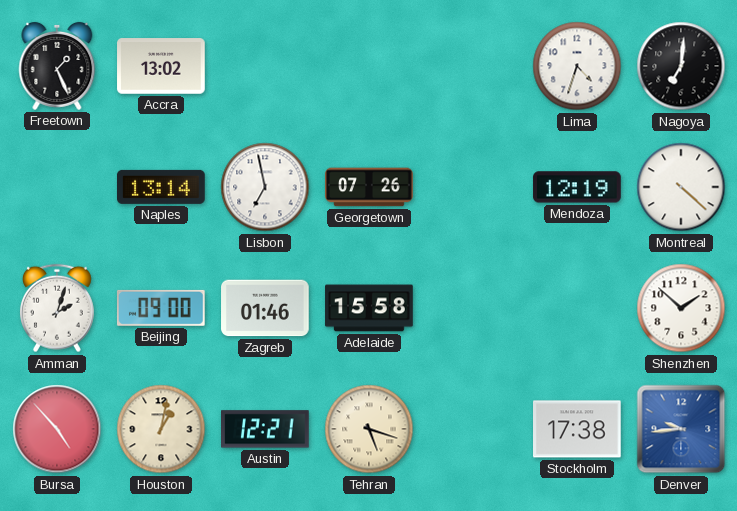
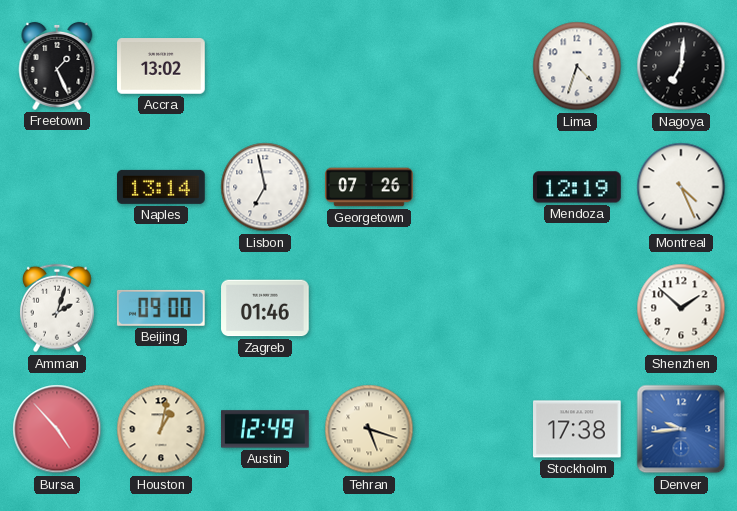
Montreal: 4:22 -> 4:26 (681, 187)
Adelaide: 15:58 -> none (369, 308)
Austin: 12:21 -> 12:49 (265, 429)
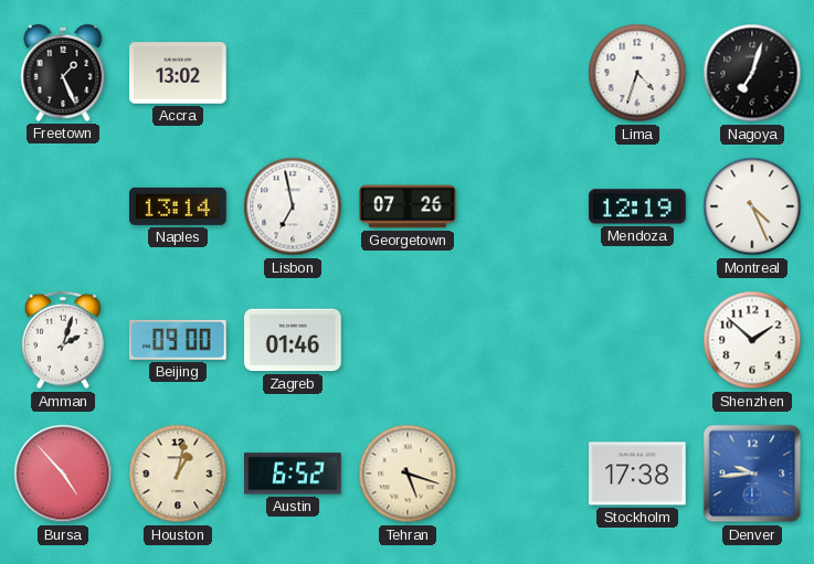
Nagoya: 7:01 -> 7:03 (752, 73)
Austin: 12:49 -> 6:52 (293, 473)
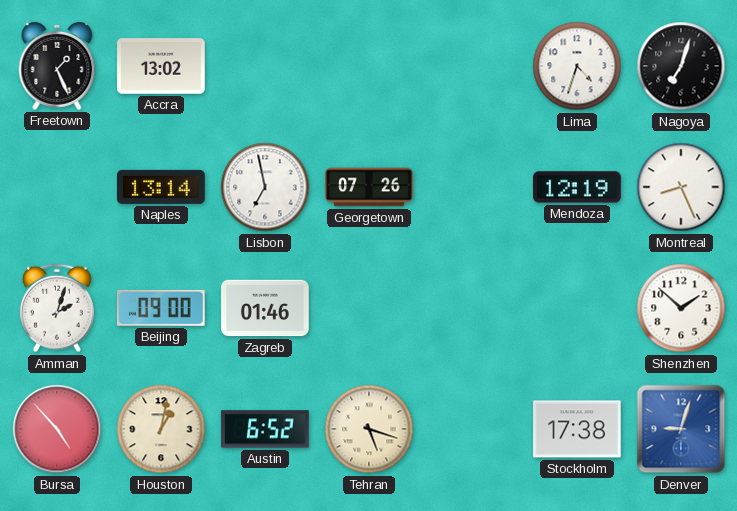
Montreal: 4:26 -> 8:26 (681, 187)
Denver: 9:44 -> 9:03 (681, 429)
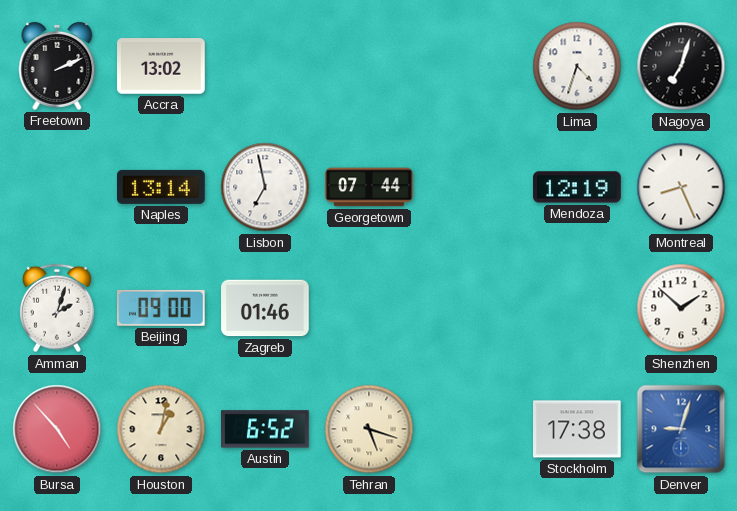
Freetown: 1:26 -> 2:11 (57, 66)
Georgetown: 07:26 -> 07:44 (369, 187)
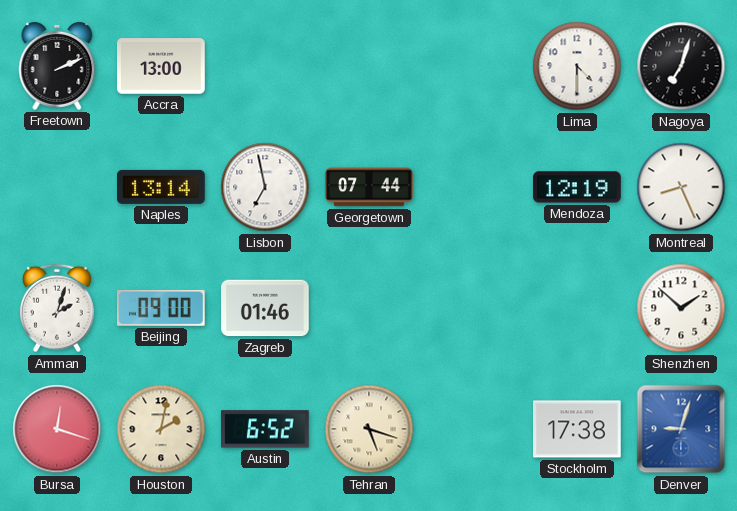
Accra: 13:02 -> 13:00 (161, 66)
Lima: 4:33 -> 4:30 (577, 66)
Bursa: 4:53 -> 12:18 (57, 429)
Houston: 1:02 -> 2:02 (161, 429)
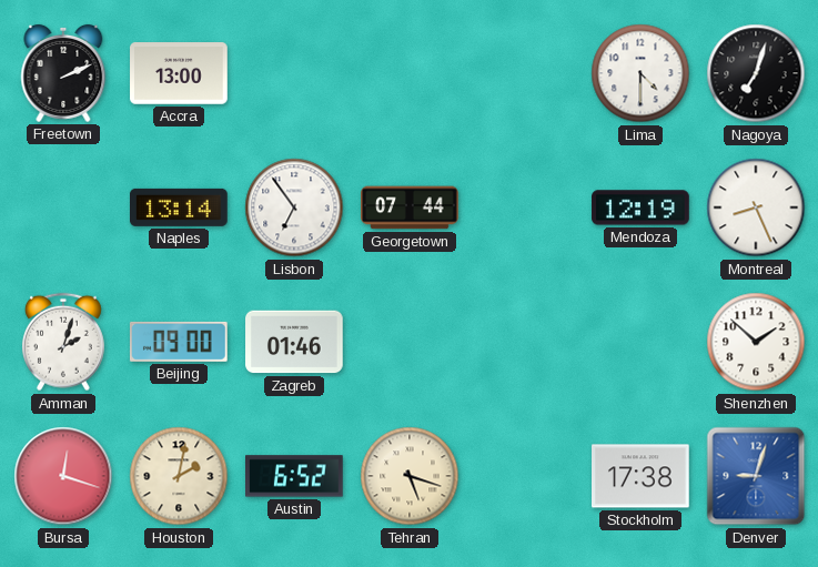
Lisbon: 6:58 -> 6:54 (294, 207)
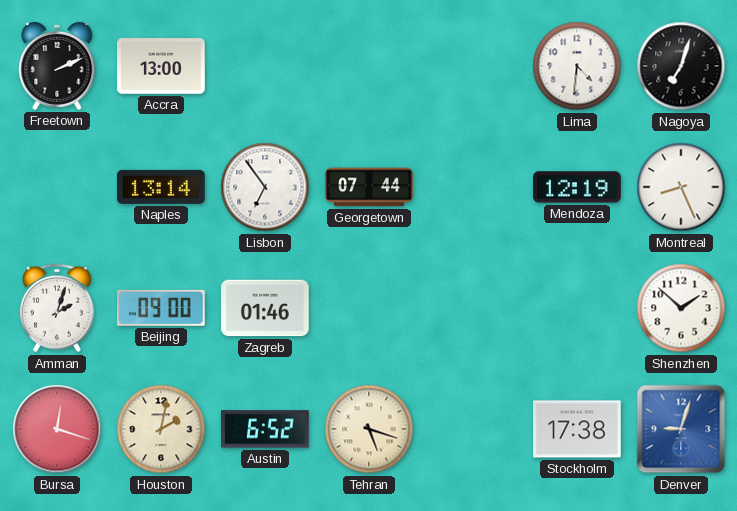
Lima: 4:30 -> 4:31 (577, 66)
